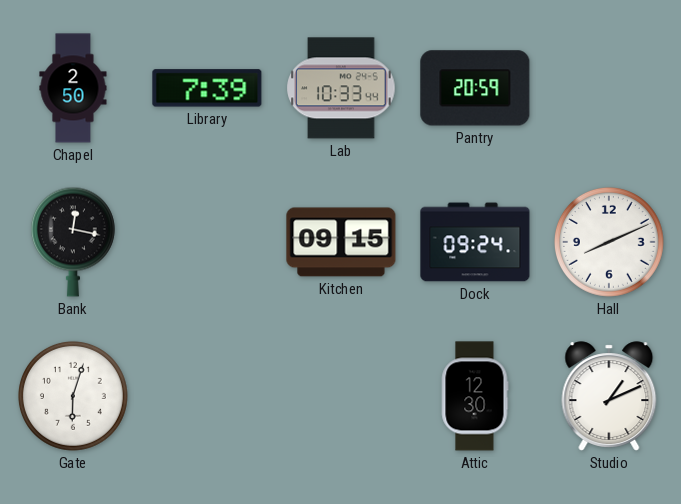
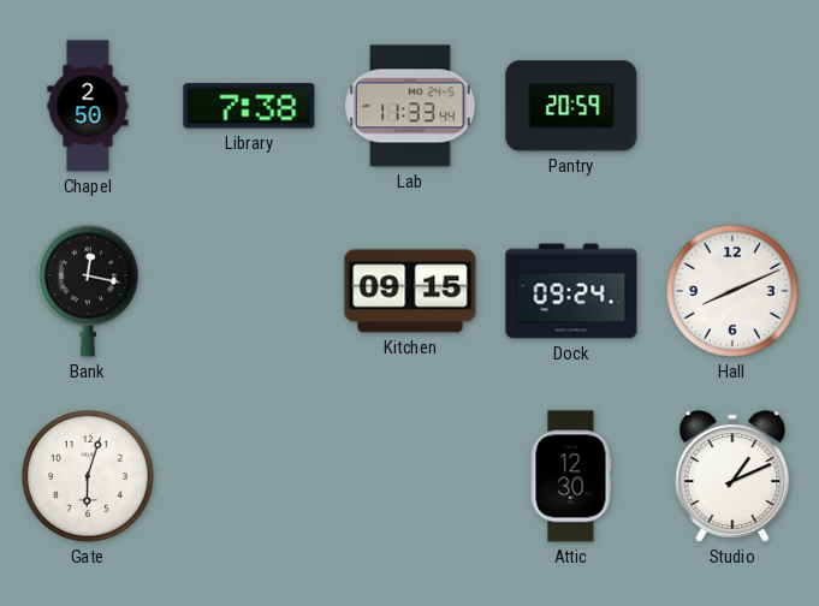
Library: 7:39 -> 7:38 (249, 106)
Lab: 10:33 -> 11:33 (410, 106)
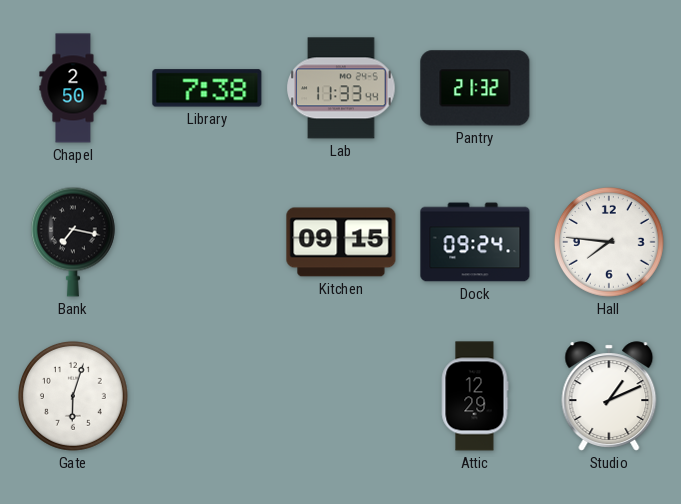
Pantry: 20:59 -> 21:32 (475, 88)
Bank: 12:17 -> 7:17 (73, 242)
Hall: 8:11 -> 7:46 (609, 242)
Attic: 12:30 -> 12:29 (475, 396)
